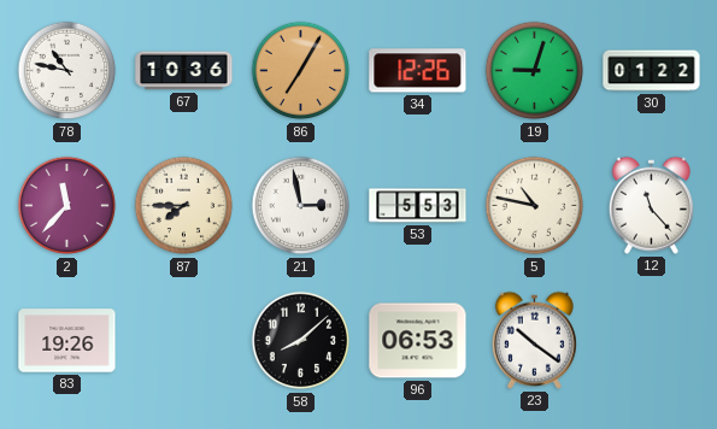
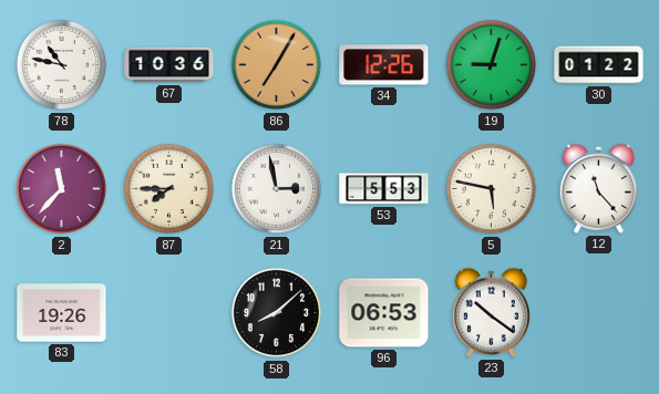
5: 10:47 -> 5:47 (492, 189)
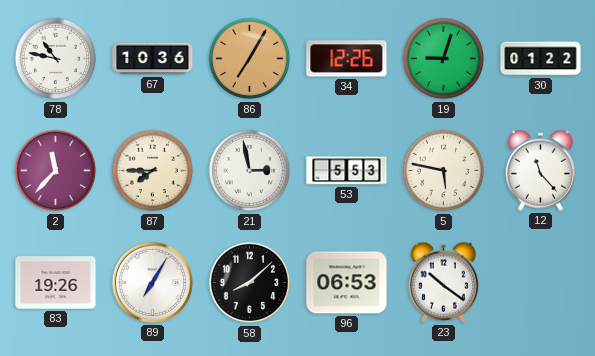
89: none -> 7:05 (152, 282)
